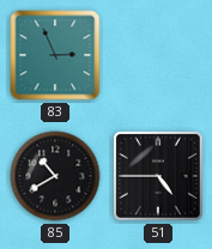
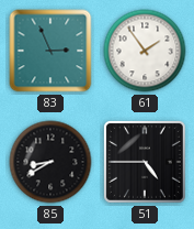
61: none -> 1:54 (145, 51)
85: 10:40 -> 8:40 (50, 162)
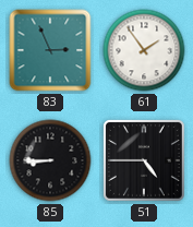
85: 8:40 -> 8:45 (50, 160)
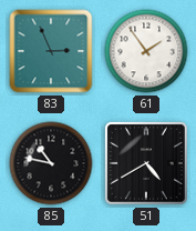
85: 8:45 -> 10:47 (51, 163)
51: 4:45 -> 4:40 (146, 163)
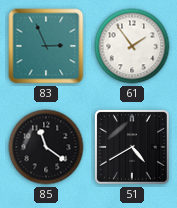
85: 10:47 -> 11:21 (46, 147)
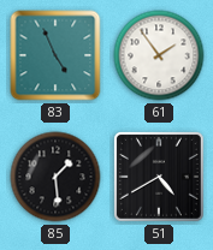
83: 2:56 -> 4:56 (55, 55)
85: 11:21 -> 1:29 (55, 177)
